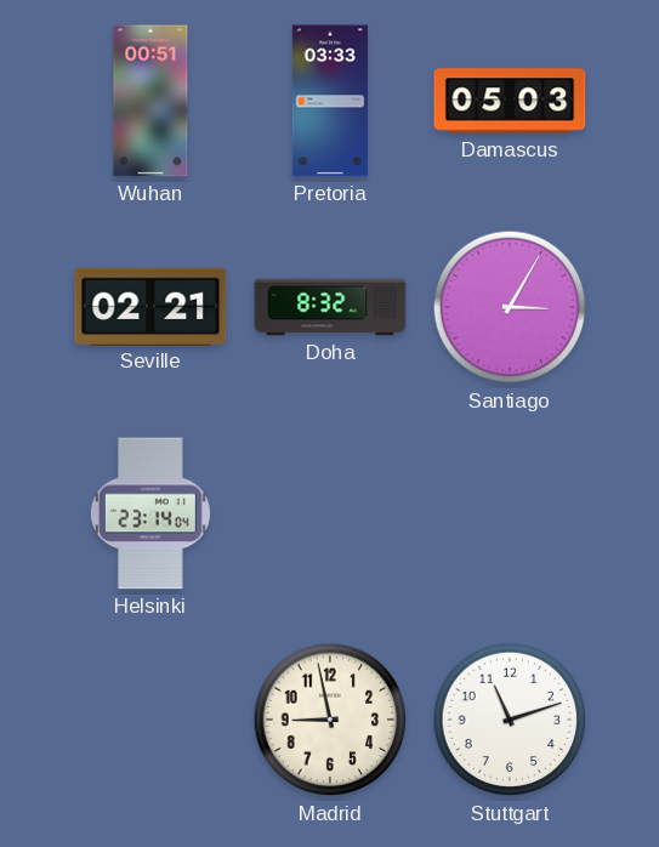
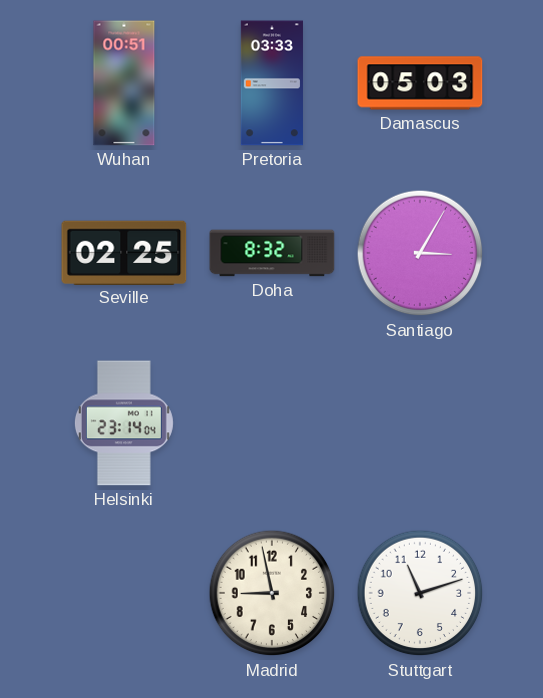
Seville: 02:21 -> 02:25 (124, 252)
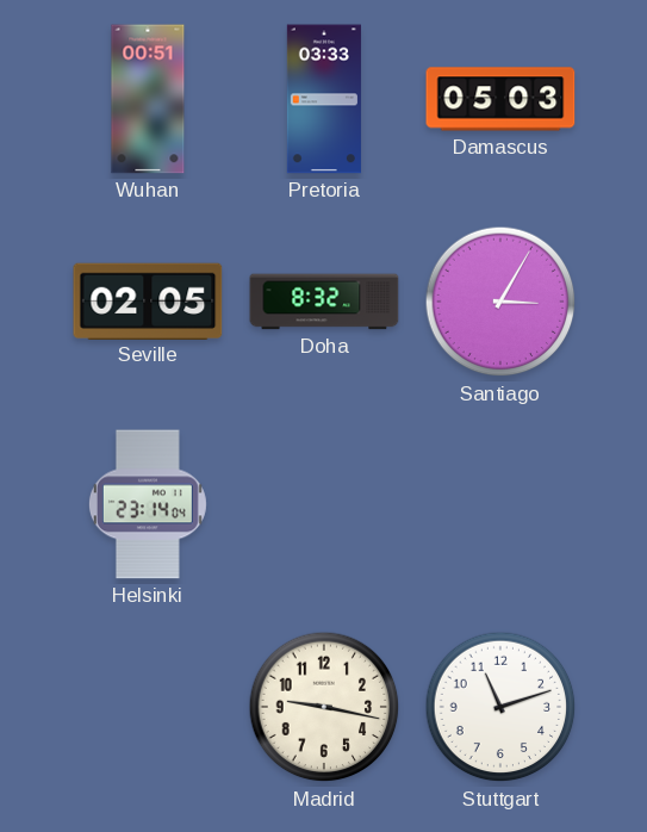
Seville: 02:25 -> 02:05 (148, 300)
Madrid: 8:58 -> 9:17 (324, 707)
